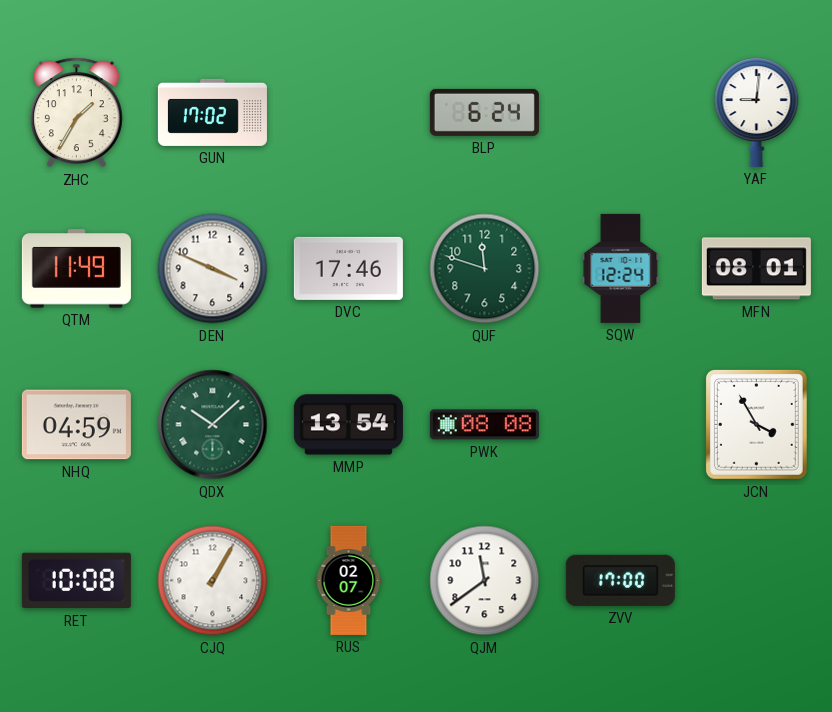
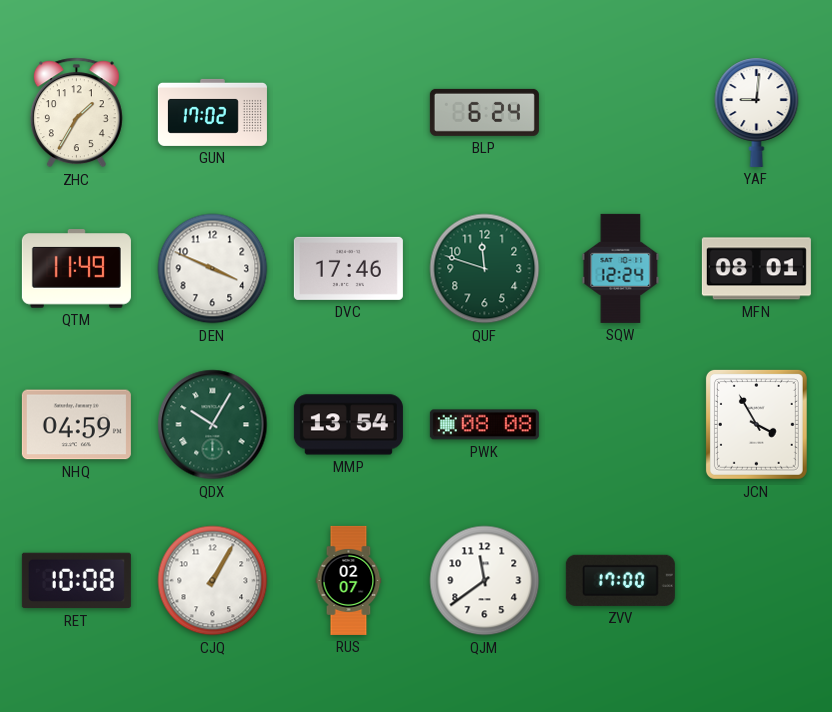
QDX: 10:08 -> 10:05 (213, 425)
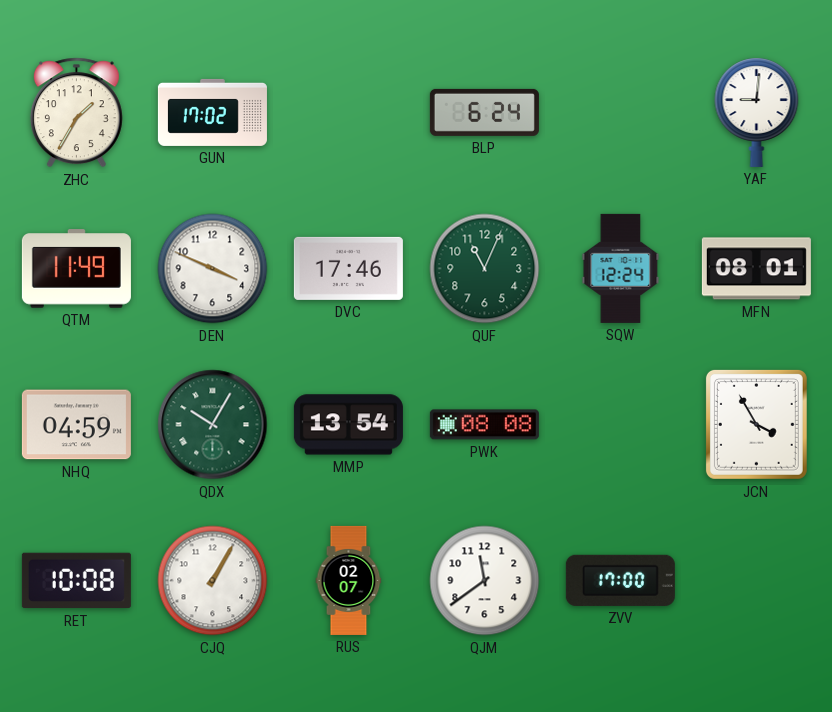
QUF: 11:48 -> 11:04 (485, 269)
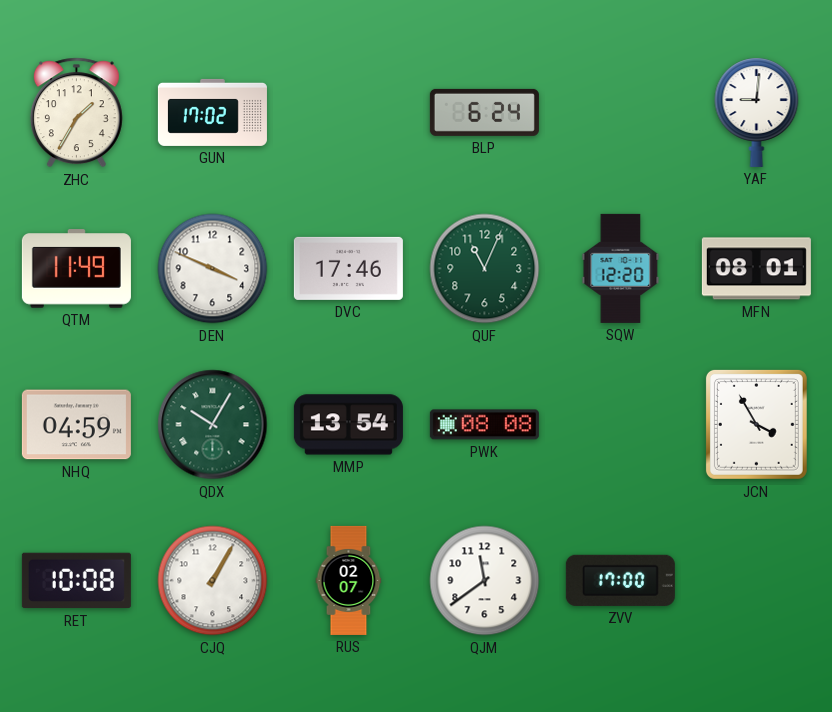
SQW: 12:24 -> 12:20 (621, 268)
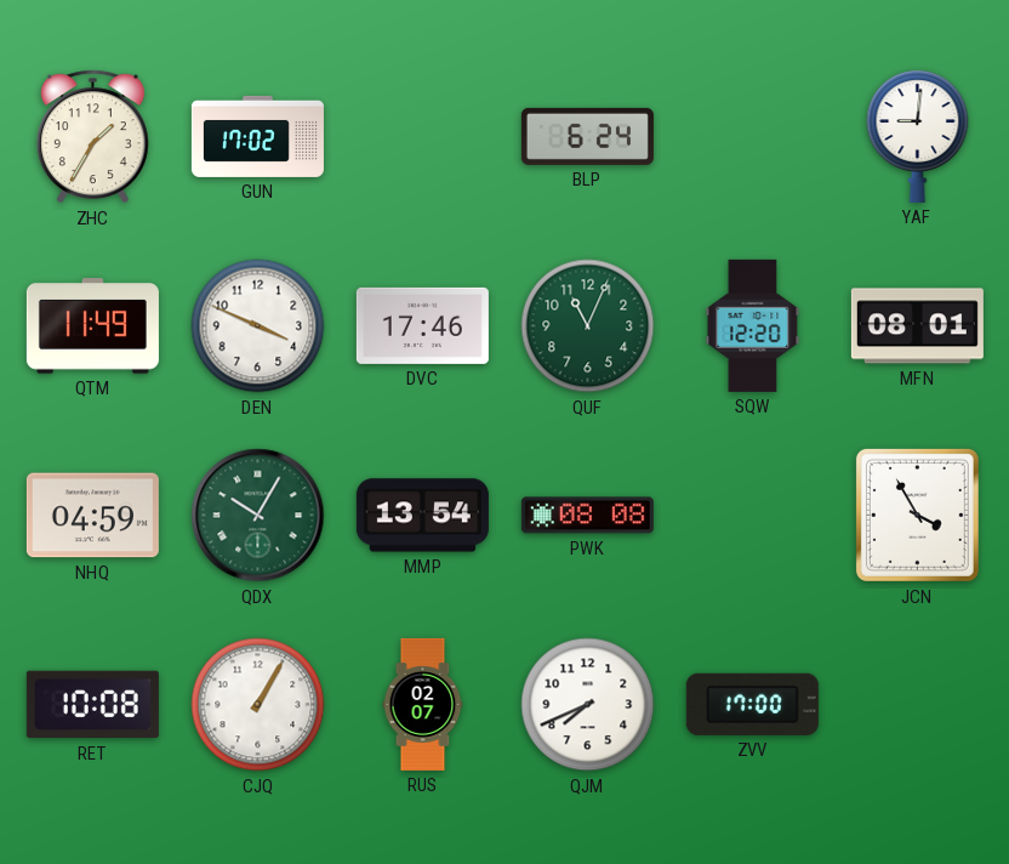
QJM: 11:39 -> 7:41 (588, 705)
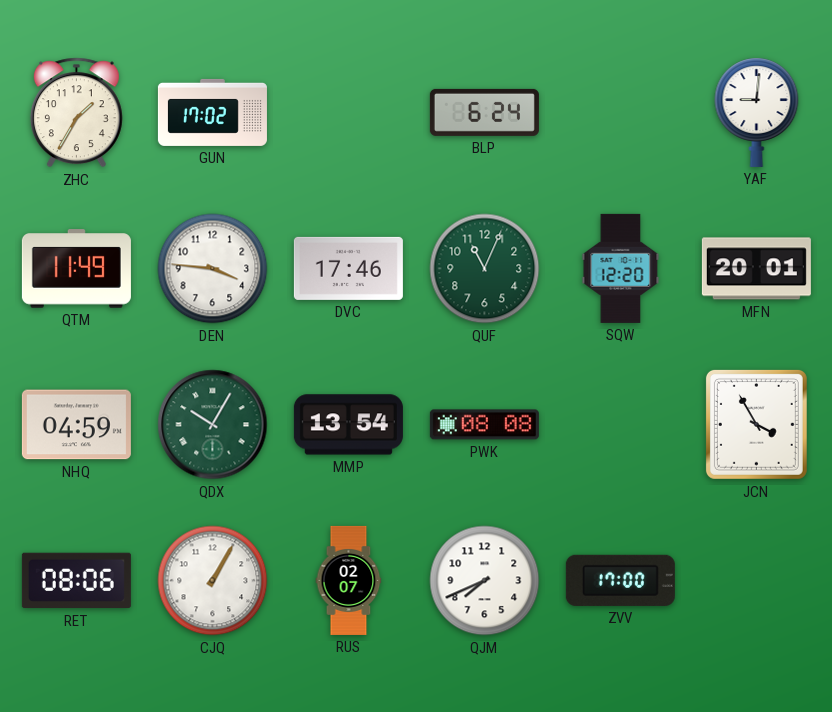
DEN: 3:49 -> 3:46 (213, 269)
MFN: 08:01 -> 20:01 (756, 269)
RET: 10:08 -> 08:06 (76, 581)
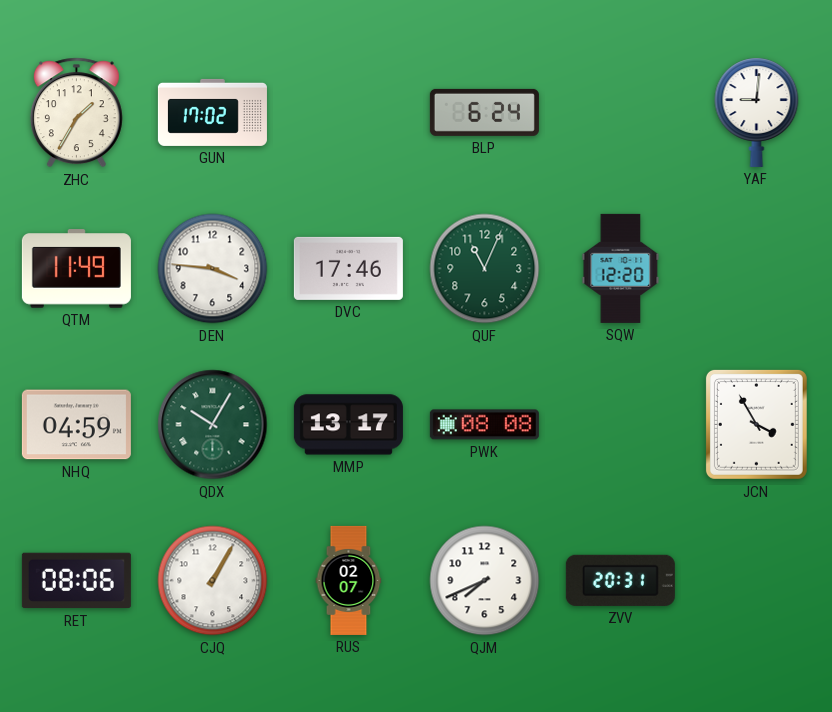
MFN: 20:01 -> none (756, 269)
MMP: 13:54 -> 13:17 (348, 425)
ZVV: 17:00 -> 20:31 (620, 580)
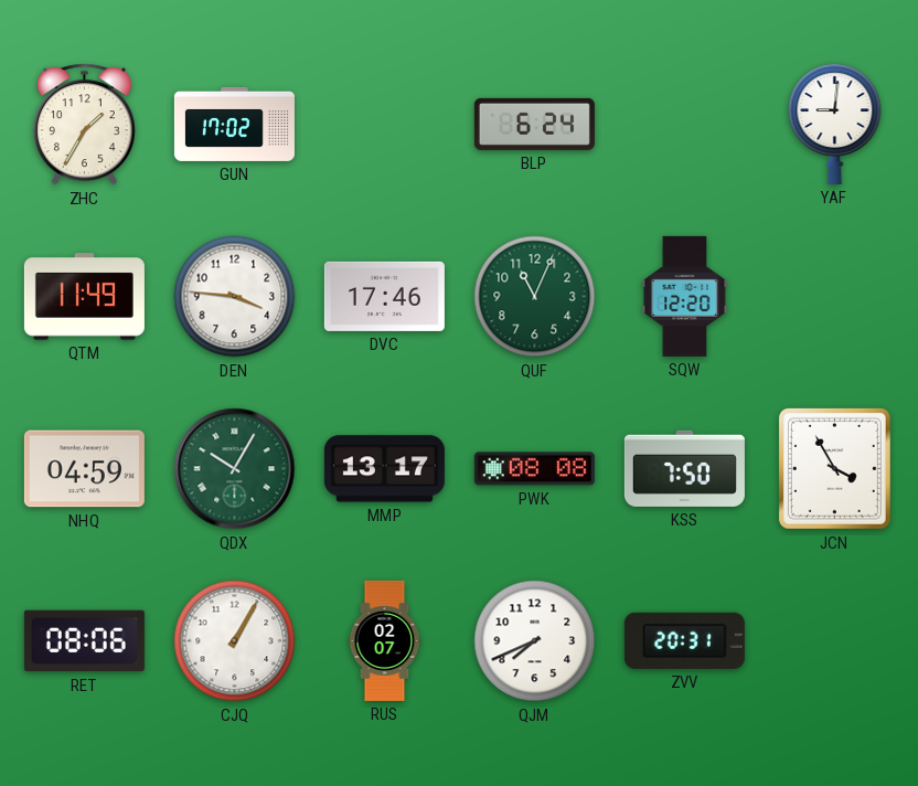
KSS: none -> 7:50 (684, 468)
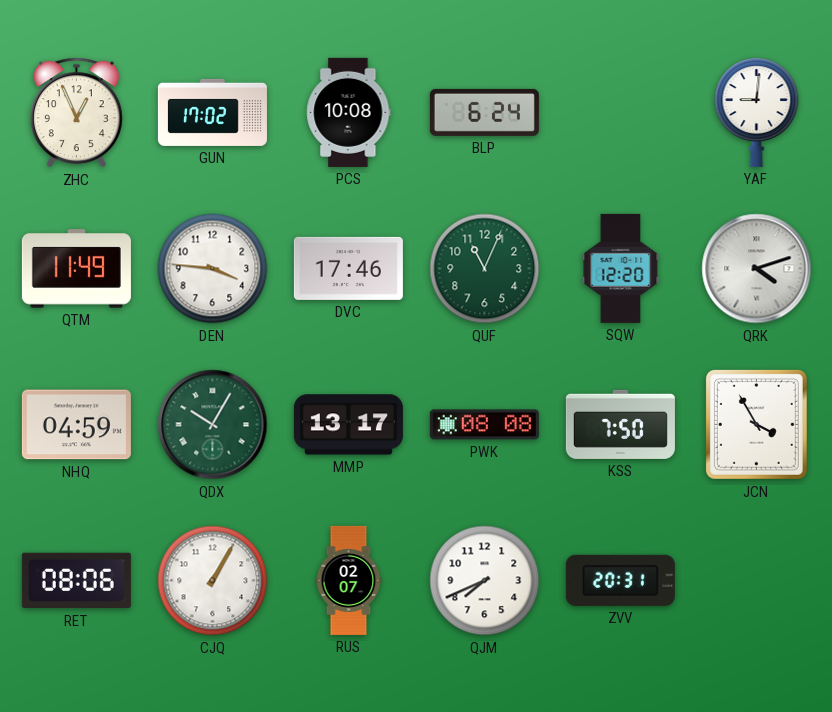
ZHC: 1:35 -> 12:56 (76, 113)
PCS: none -> 10:08 (349, 112)
QRK: none -> 4:12 (757, 269)
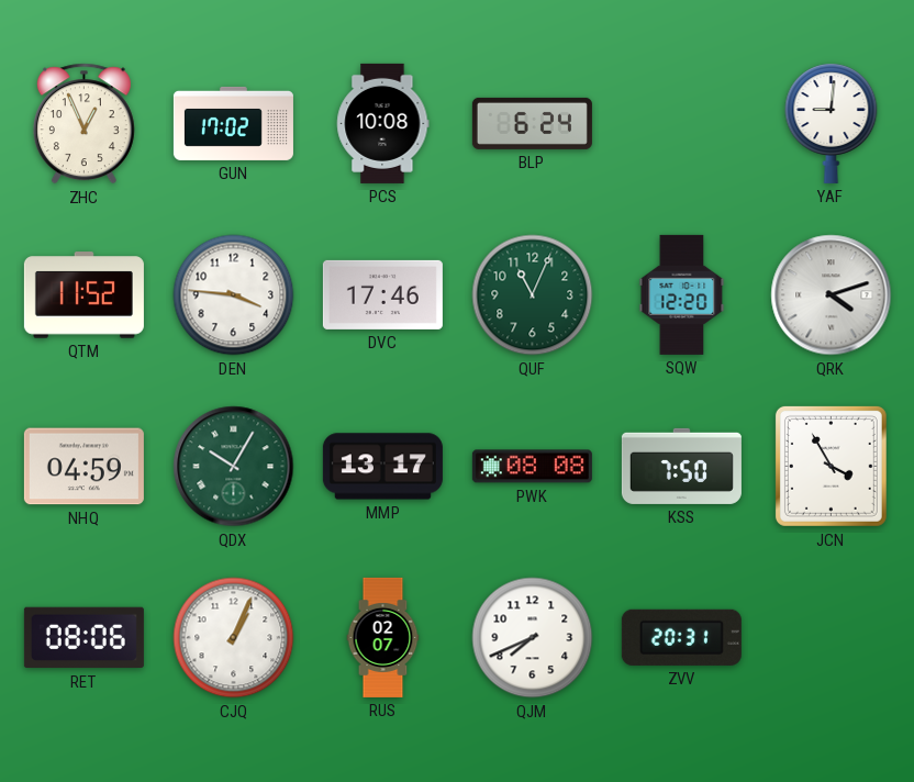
QTM: 11:49 -> 11:52 (83, 295)
CJQ: 1:05 -> 1:04 (234, 638)
